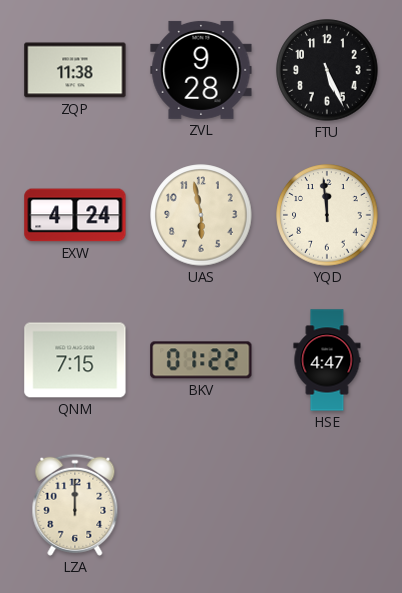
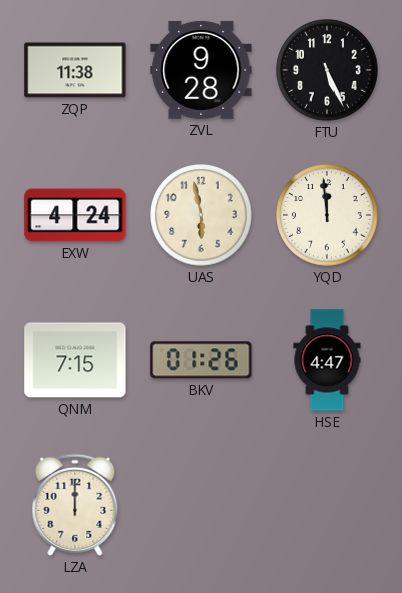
BKV: 01:22 -> 01:26 (201, 360)
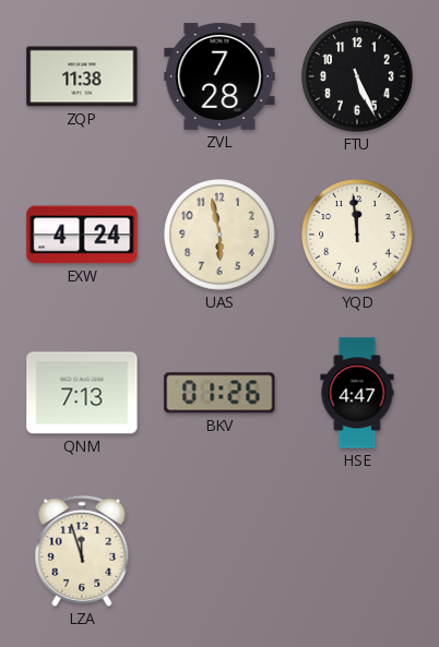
ZVL: 9:28 -> 7:28 (220, 76)
QNM: 7:15 -> 7:13 (82, 393)
LZA: 12:00 -> 11:57 (82, 551)
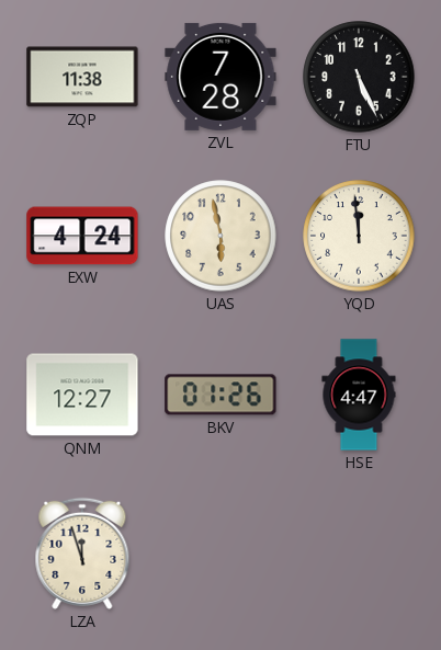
QNM: 7:13 -> 12:27 (82, 395)
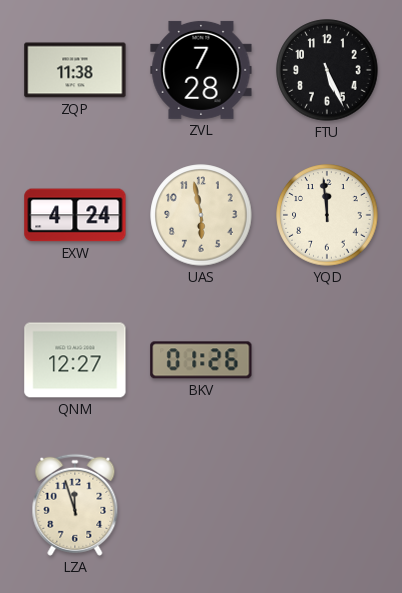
HSE: 4:47 -> none (359, 395)
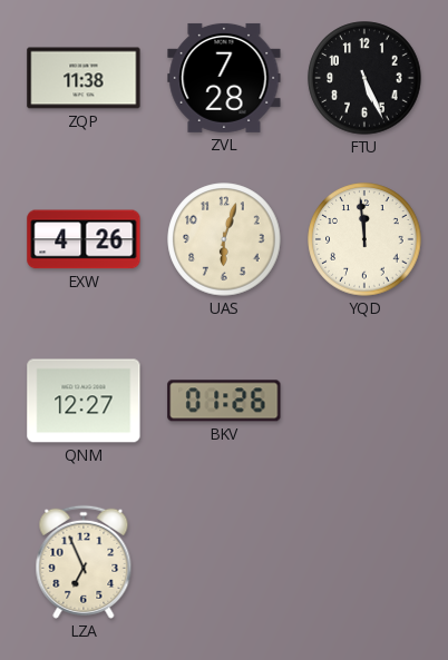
EXW: 4:24 -> 4:26 (84, 239)
UAS: 5:58 -> 6:03 (224, 239)
LZA: 11:57 -> 6:56 (84, 562)
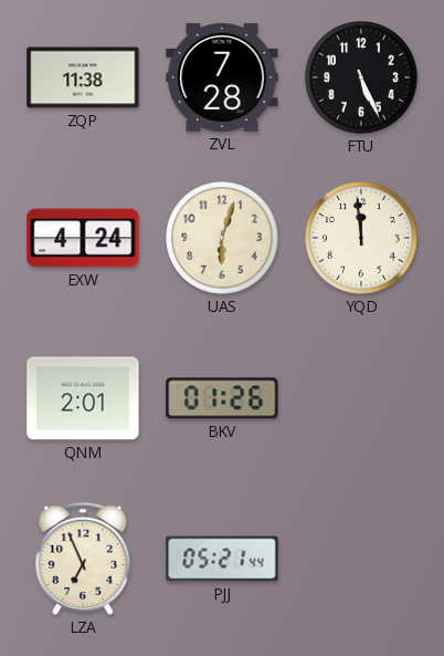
EXW: 4:26 -> 4:24 (83, 238)
QNM: 12:27 -> 2:01 (83, 398)
PJJ: none -> 05:21 (222, 559)
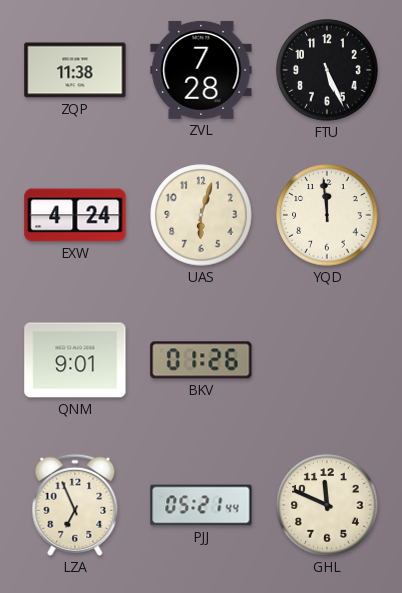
QNM: 2:01 -> 9:01 (75, 360)
GHL: none -> 11:49 (327, 505)
